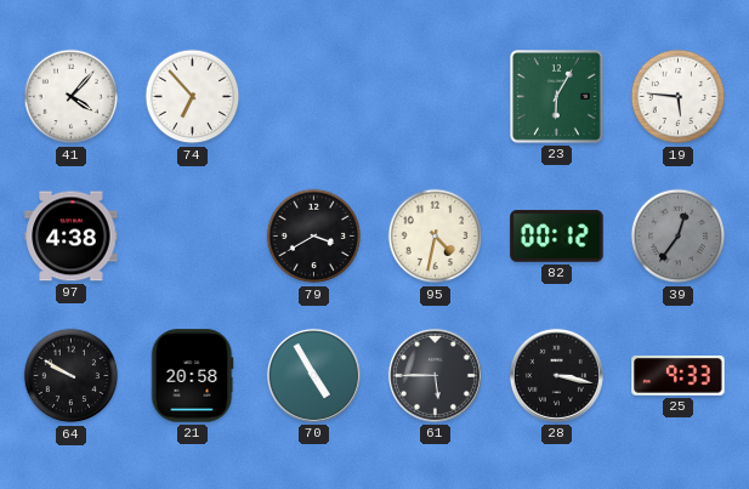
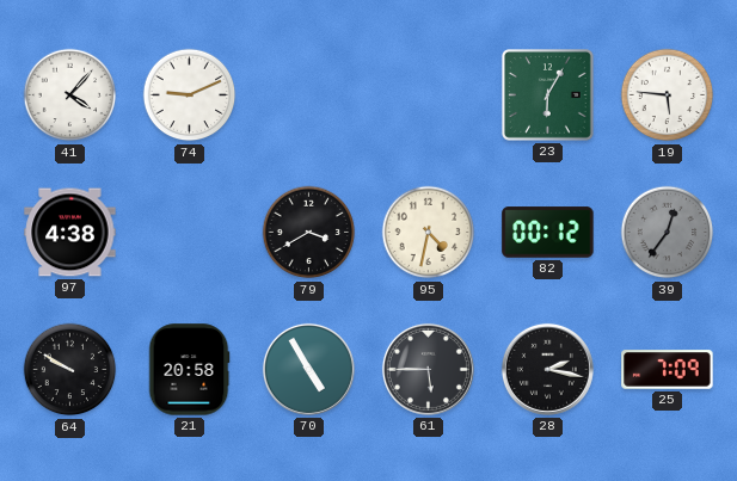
74: 6:53 -> 9:11 (190, 95)
28: 3:17 -> 2:17 (547, 369)
25: 9:33 -> 7:09 (668, 370)
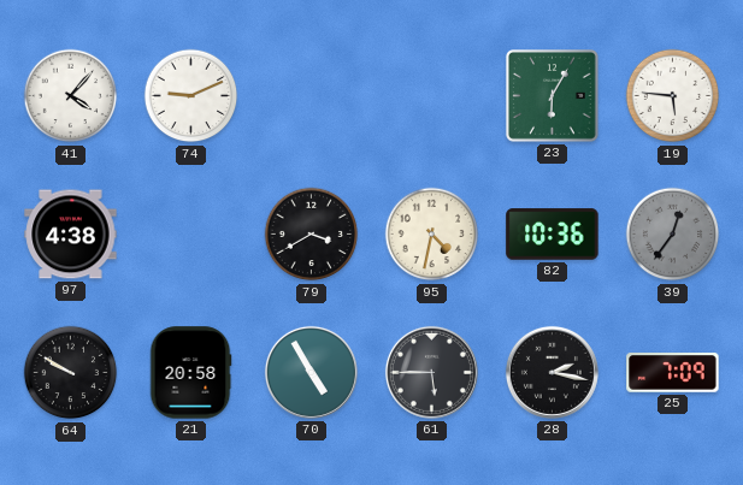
82: 00:12 -> 10:36 (553, 235)
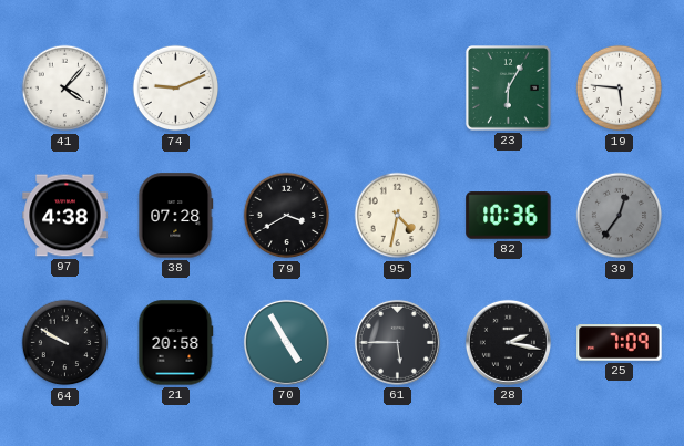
38: none -> 07:28 (175, 216)
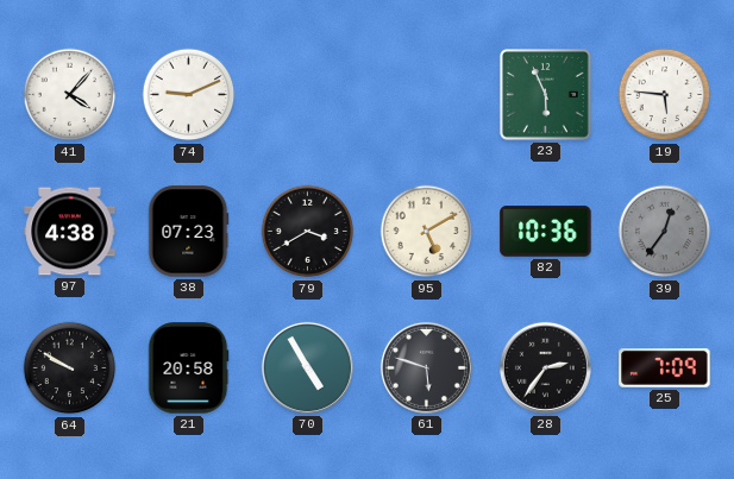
23: 6:05 -> 5:56 (546, 95)
38: 07:28 -> 07:23 (188, 232)
95: 4:32 -> 5:10 (427, 232)
61: 5:45 -> 5:48 (426, 367)
28: 2:17 -> 2:36 (545, 367)
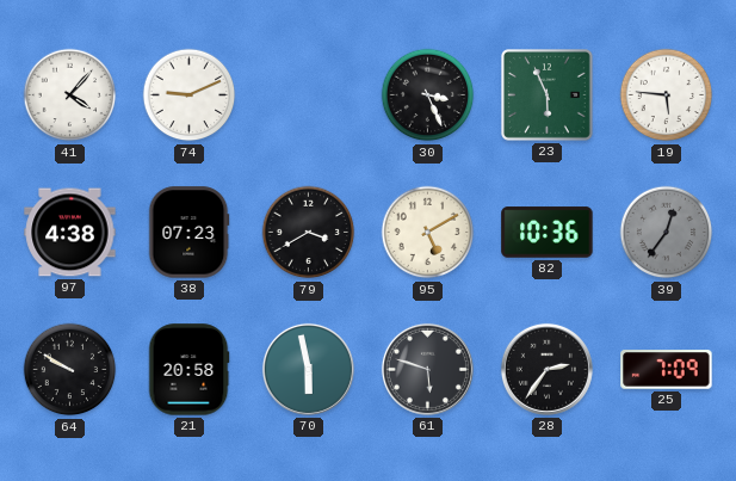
30: none -> 3:26 (428, 95)
70: 4:55 -> 5:58 (308, 369)
